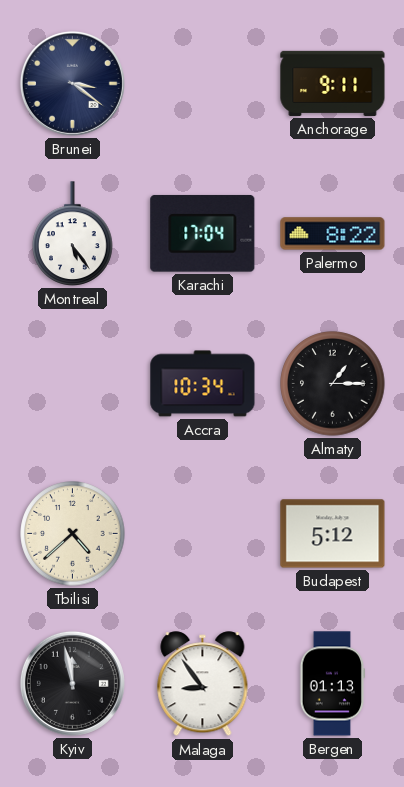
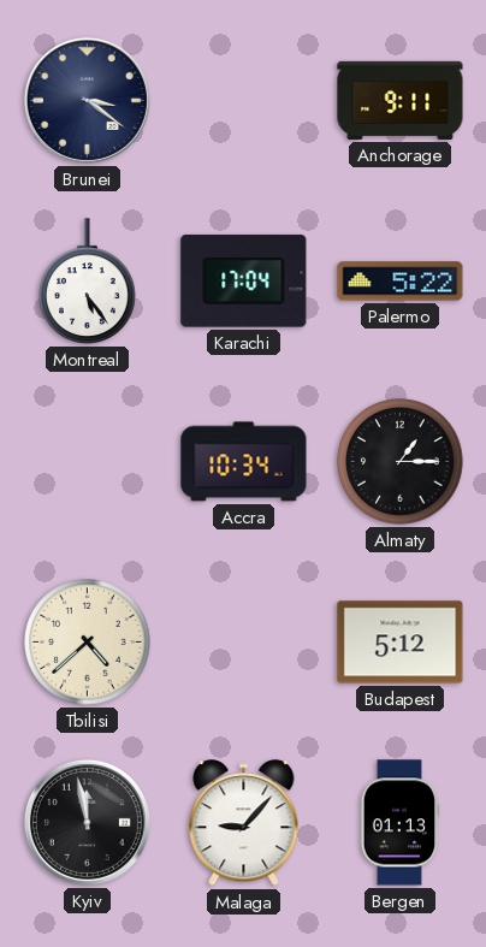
Palermo: 8:22 -> 5:22 (401, 282)
Malaga: 8:54 -> 9:07 (244, 823)
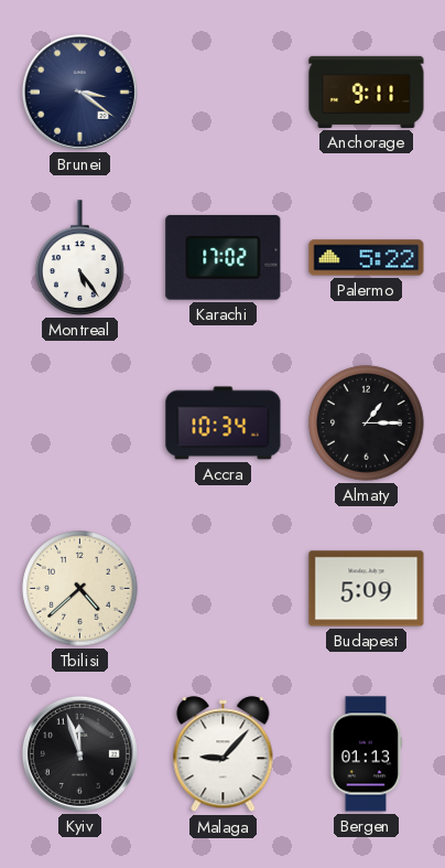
Karachi: 17:04 -> 17:02 (224, 257)
Budapest: 5:12 -> 5:09 (367, 589)
Kyiv: 11:58 -> 11:57 (79, 753)
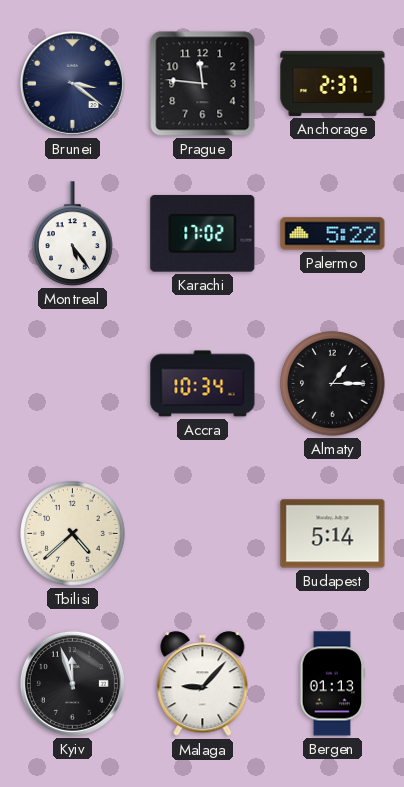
Prague: none -> 11:46 (203, 84)
Anchorage: 9:11 -> 2:37 (333, 83)
Budapest: 5:09 -> 5:14 (333, 534)
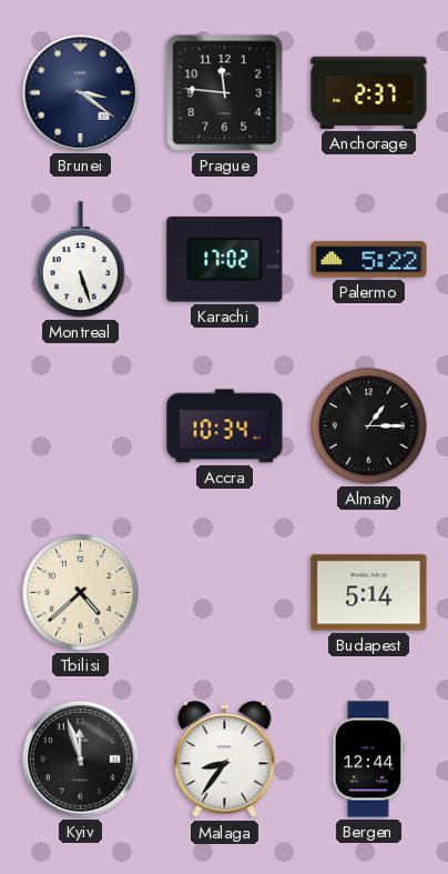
Montreal: 5:24 -> 5:27 (81, 260)
Malaga: 9:07 -> 8:36 (225, 760)
Bergen: 01:13 -> 12:44 (369, 760)
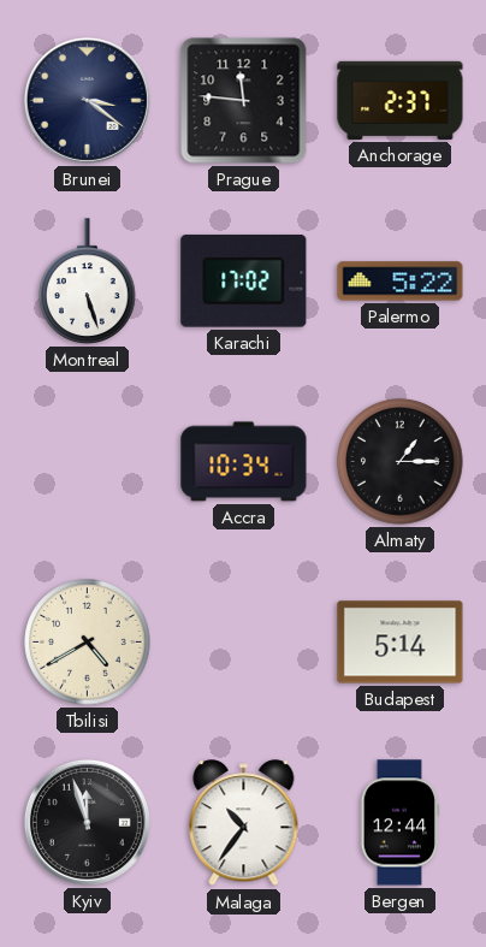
Tbilisi: 4:38 -> 4:40 (88, 643)
Malaga: 8:36 -> 10:36 (244, 823)
